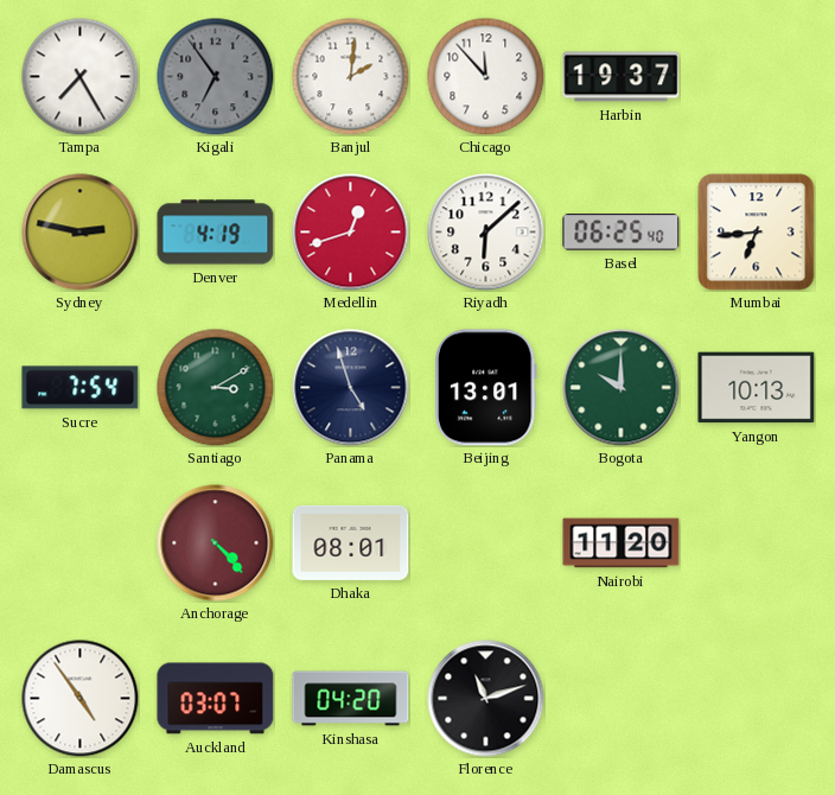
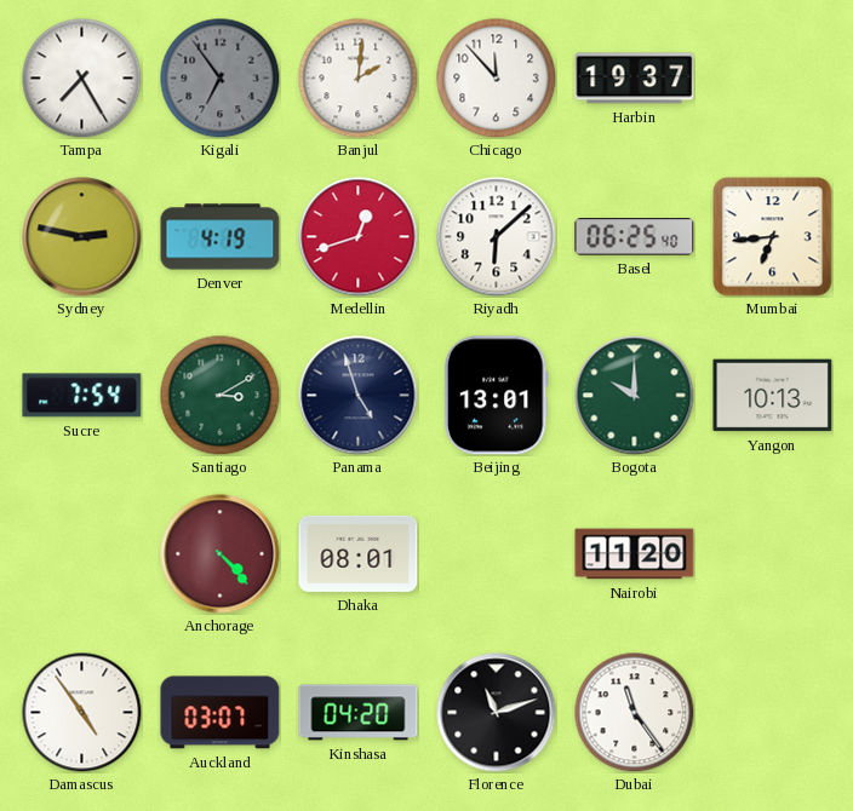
Dubai: none -> 11:24 (635, 713)
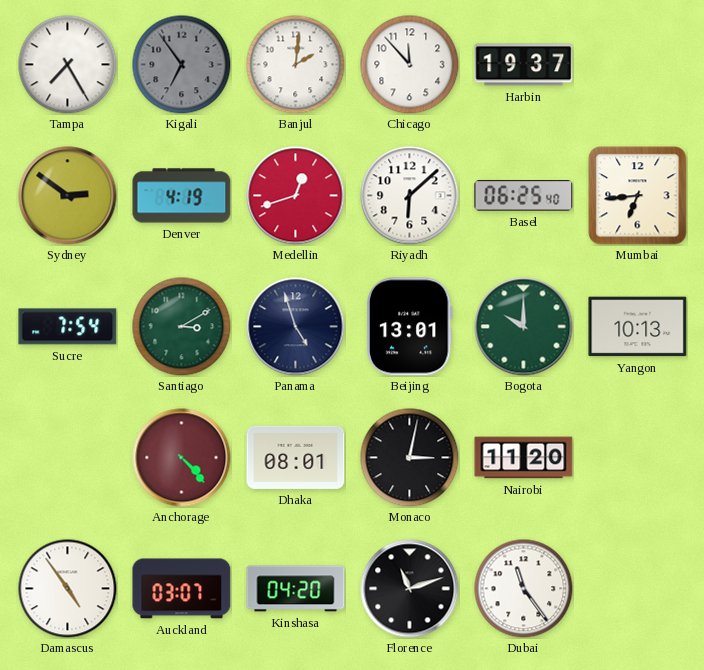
Sydney: 2:47 -> 2:51 (68, 196)
Monaco: none -> 3:02 (410, 458)
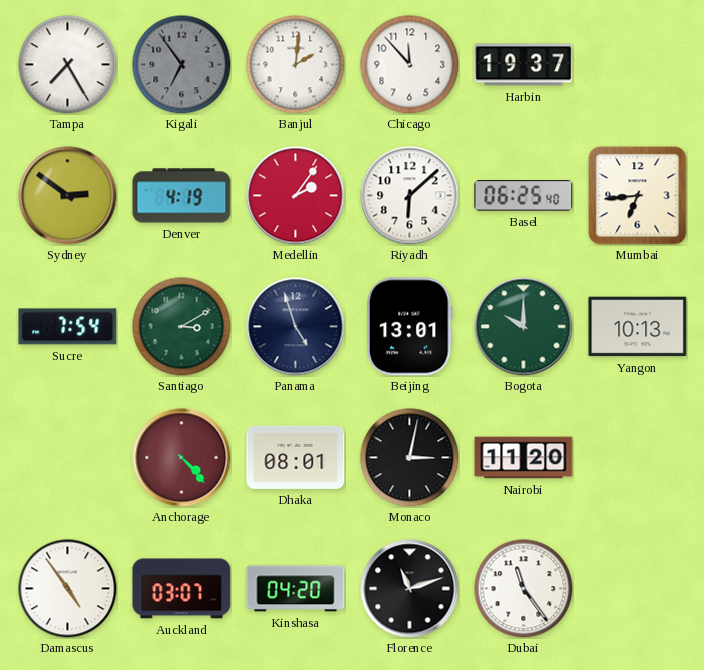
Medellin: 12:42 -> 2:06 (296, 196)
